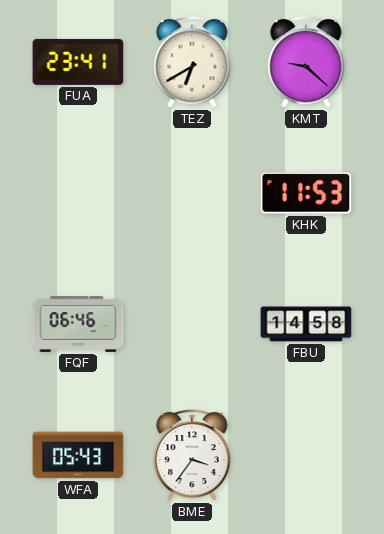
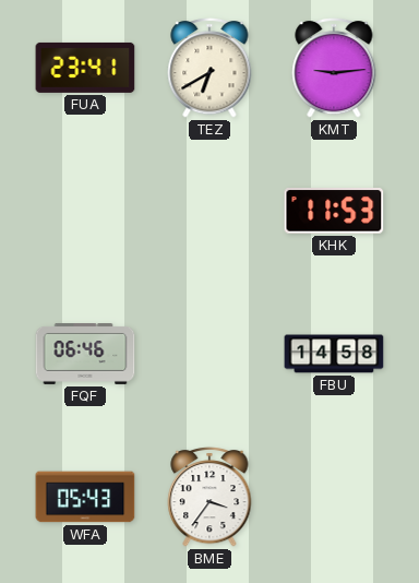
KMT: 9:22 -> 9:14 (334, 68)
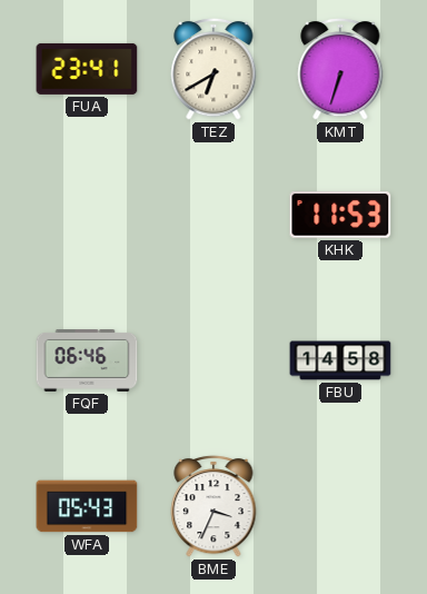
KMT: 9:14 -> 6:33 (340, 69)
BME: 3:36 -> 3:34 (213, 506)
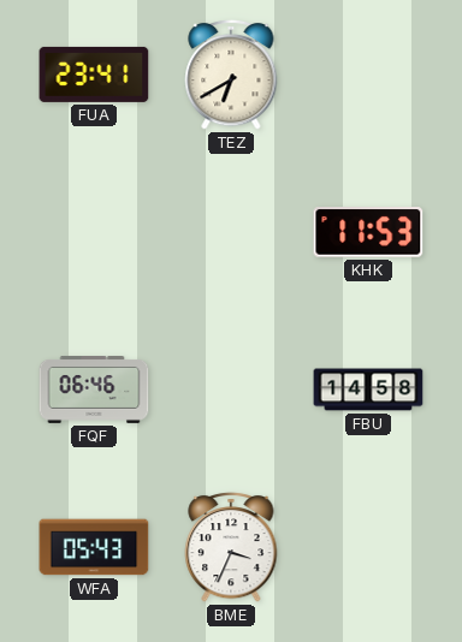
KMT: 6:33 -> none (340, 69)
